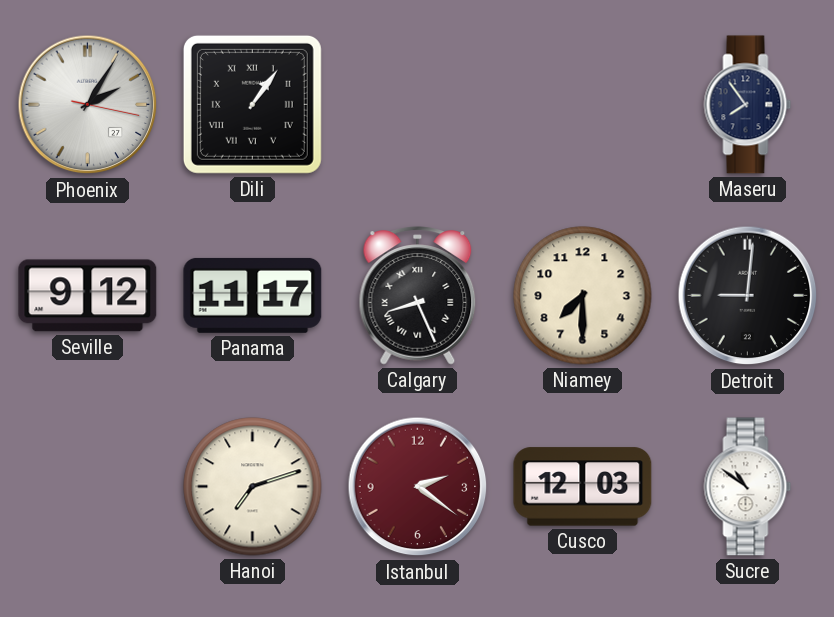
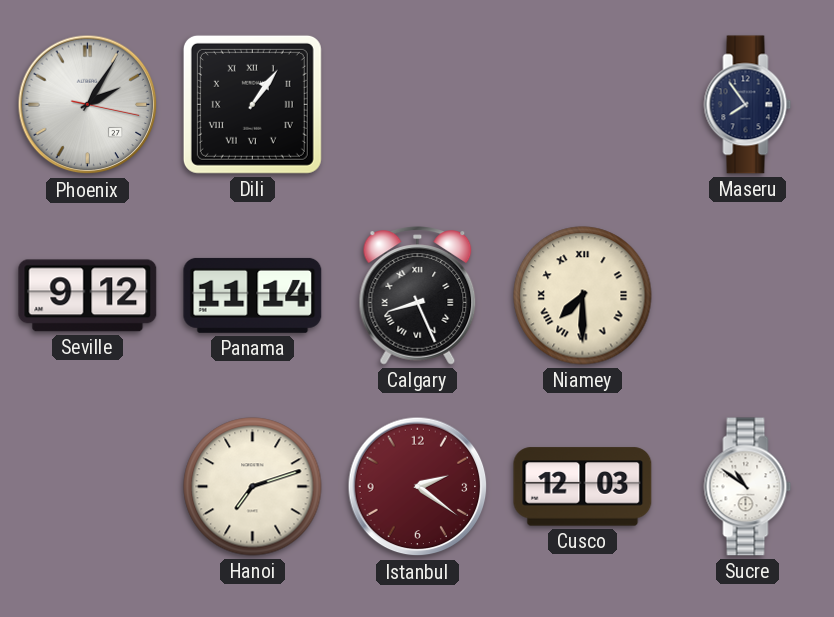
Panama: 11:17 -> 11:14 (253, 295)
Niamey numerals: Arabic -> Roman (583, 296)
Detroit: 9:01 -> none (748, 296)
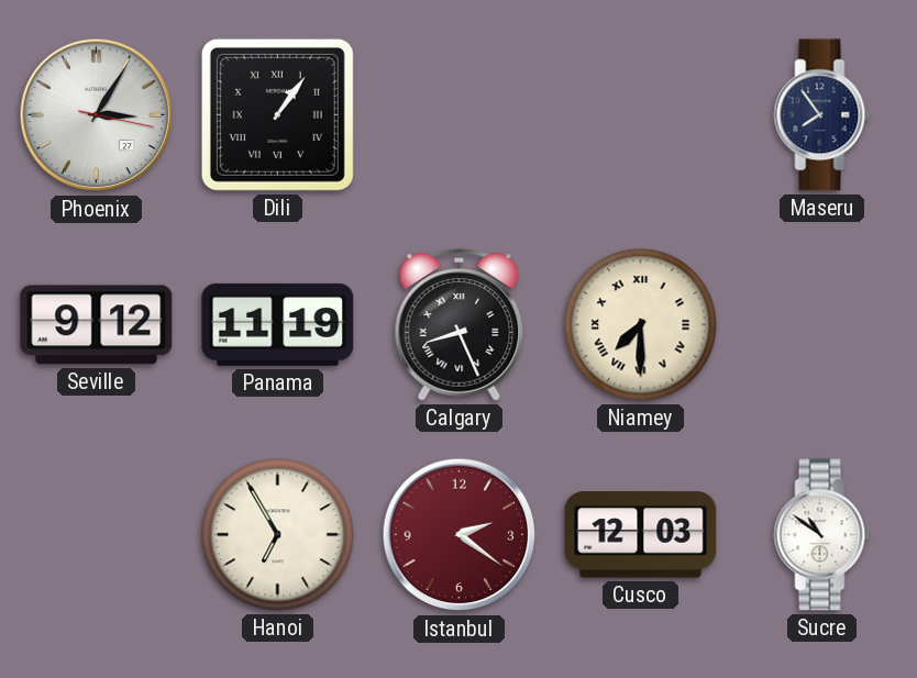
Phoenix: 2:05 -> 3:05 (97, 115)
Panama: 11:14 -> 11:19 (278, 324)
Hanoi: 7:12 -> 6:55 (278, 535)
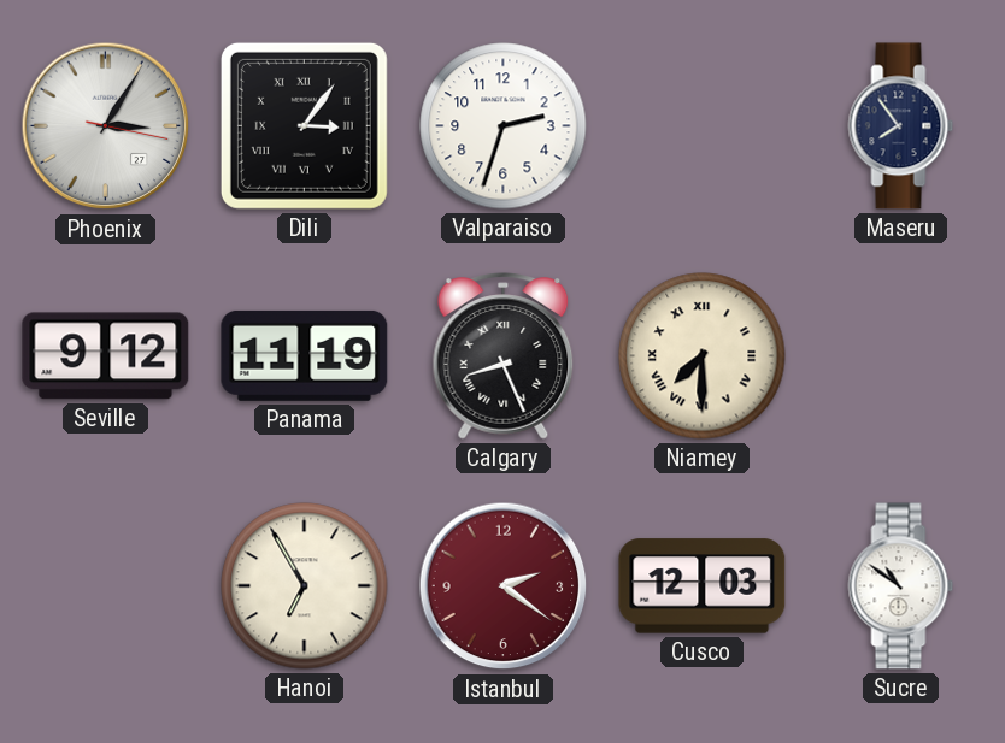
Dili: 1:06 -> 3:06 (304, 125)
Valparaiso: none -> 2:33 (504, 126)
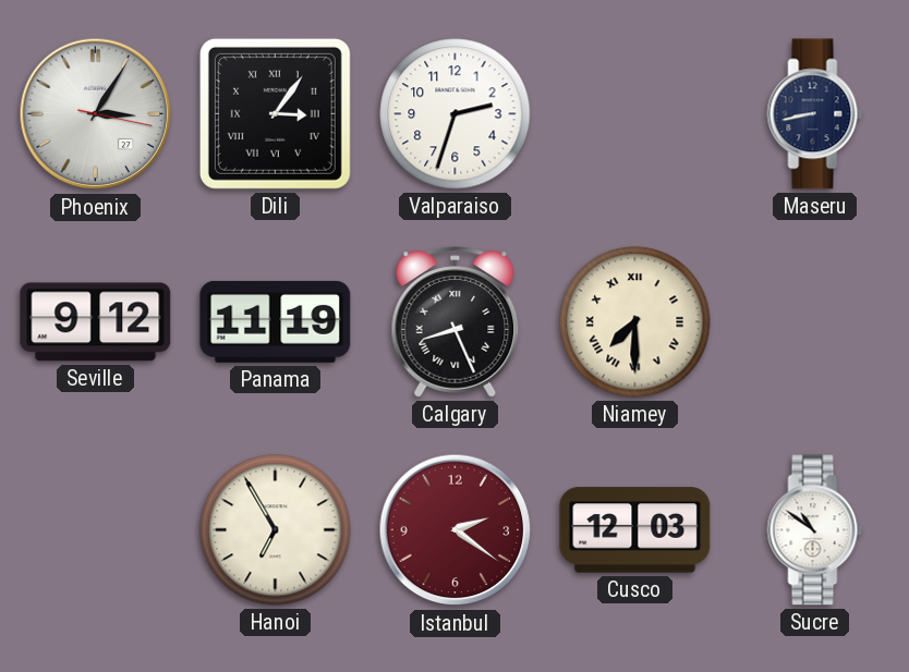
Maseru: 7:54 -> 8:43 (815, 114)
